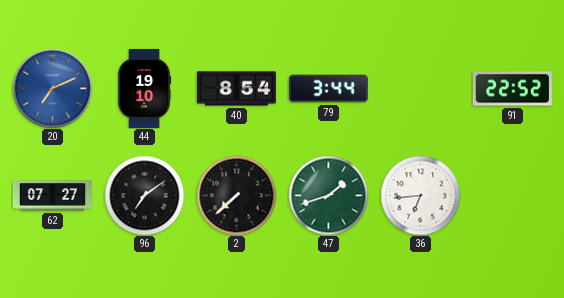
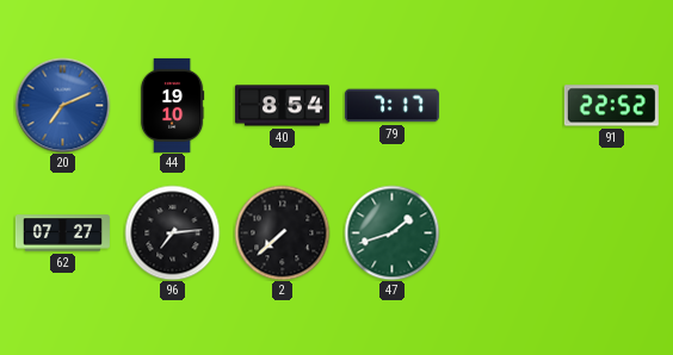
79: 3:44 -> 7:17 (391, 106)
96: 7:09 -> 7:14 (172, 232)
36: 6:44 -> none (420, 195)
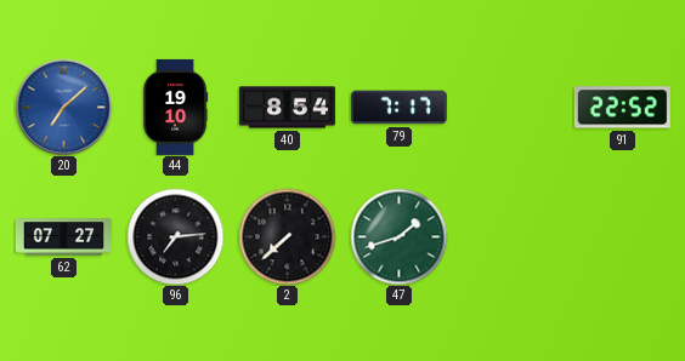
20: 7:11 -> 7:08 (63, 107)
